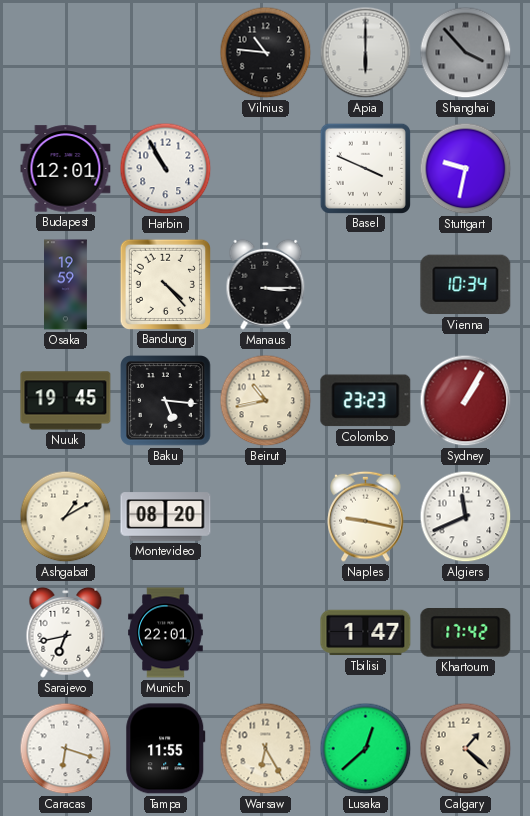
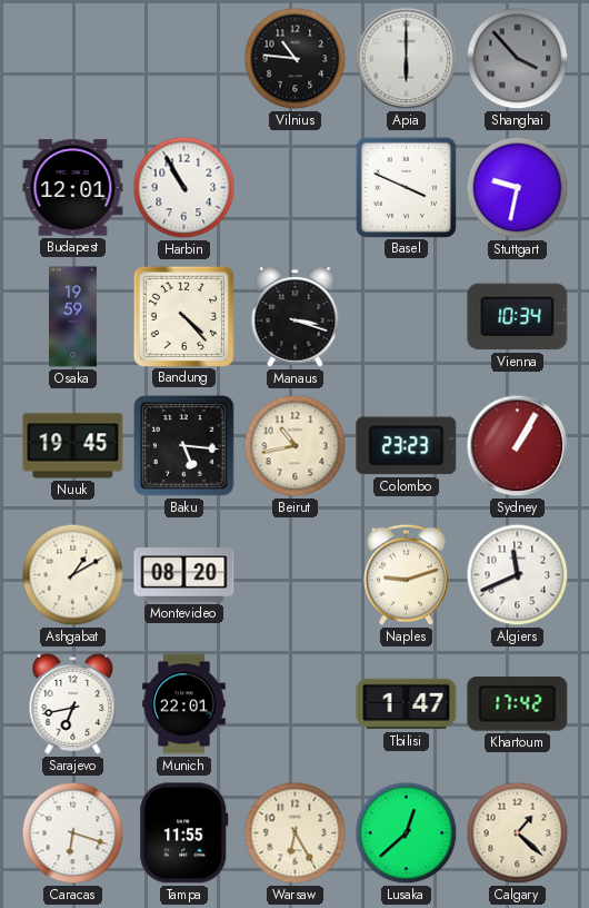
Manaus: 3:15 -> 3:18 (296, 316)
Naples: 9:17 -> 9:12 (407, 574)
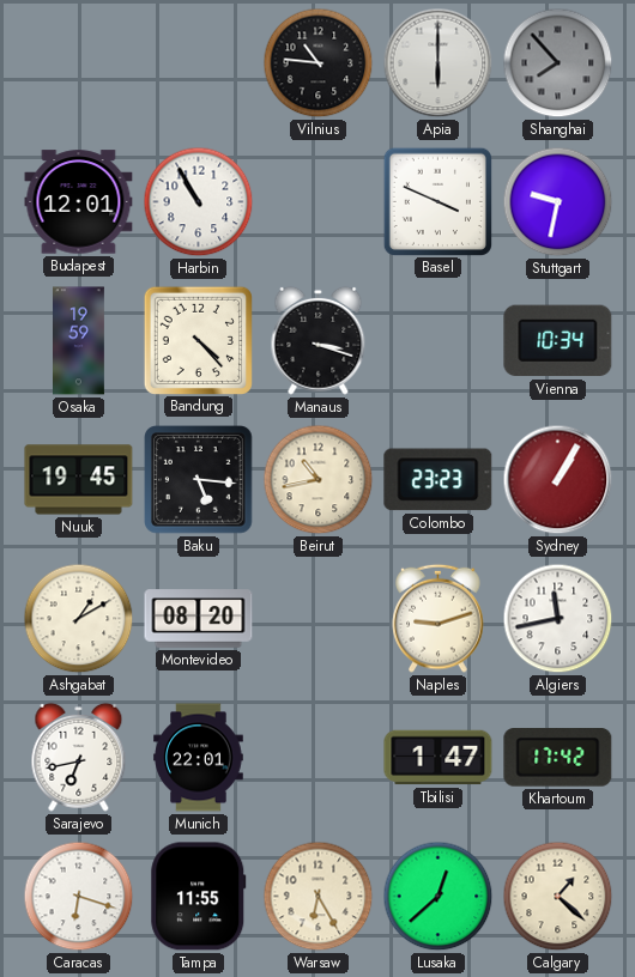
Shanghai: 3:53 -> 7:53 (558, 63)
Algiers: 11:41 -> 11:43 (558, 619)
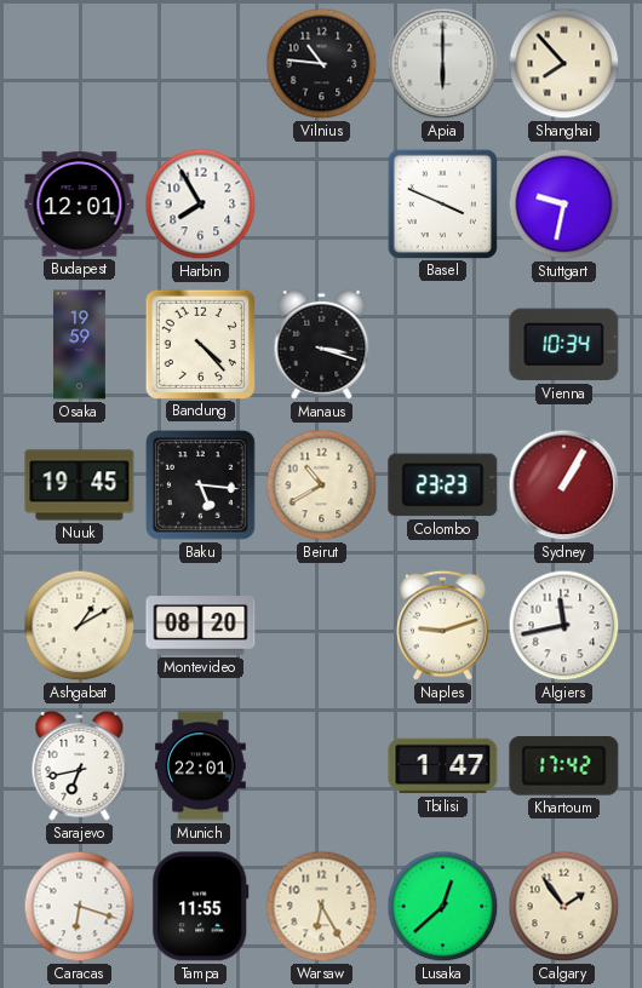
Shanghai dial: grey -> cream (564, 64)
Harbin: 10:55 -> 7:55 (201, 205)
Beirut: 10:43 -> 10:40 (322, 486)
Calgary: 1:22 -> 1:54 (564, 907)
